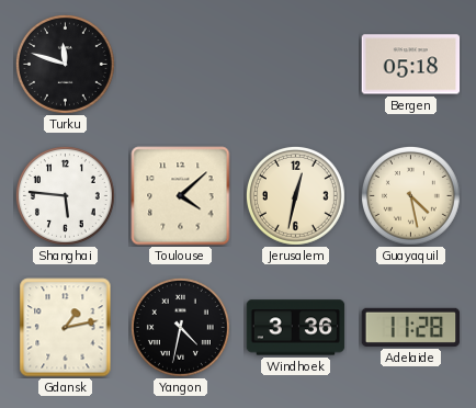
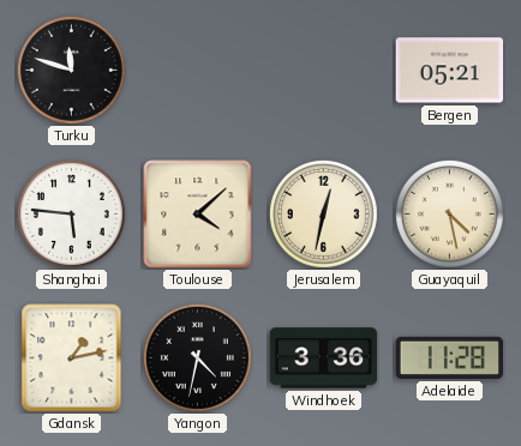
Bergen: 05:18 -> 05:21 (450, 71)
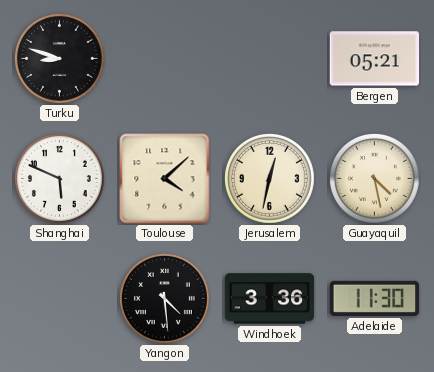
Turku: 11:48 -> 8:48 (59, 58)
Shanghai: 5:46 -> 5:49 (59, 178)
Gdansk: 1:13 -> none (72, 358)
Yangon: 4:32 -> 4:29 (164, 298)
Adelaide: 11:28 -> 11:30 (375, 298)
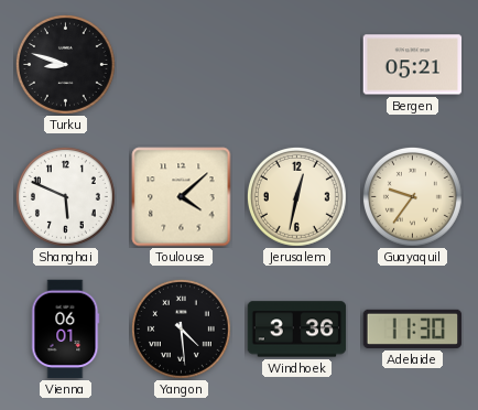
Guayaquil: 4:28 -> 9:36 (412, 196)
Vienna: none -> 06:01 (66, 330)
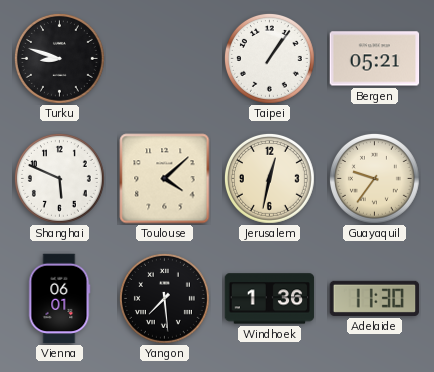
Taipei: none -> 1:06 (269, 58)
Yangon: 4:29 -> 7:29 (164, 298)
Windhoek: 3:36 -> 1:36 (270, 299)
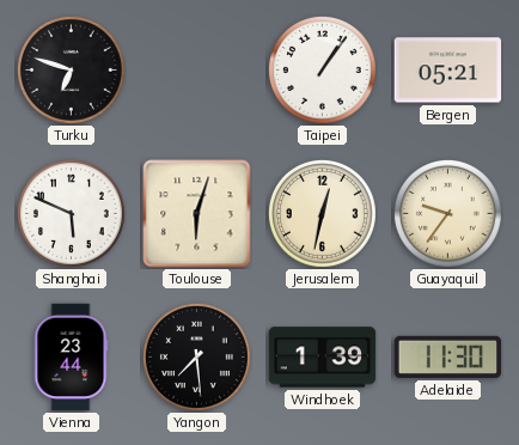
Turku: 8:48 -> 6:48 (71, 69)
Toulouse: 4:08 -> 6:03 (197, 214)
Vienna: 06:01 -> 23:44 (72, 358)
Windhoek: 1:36 -> 1:39 (323, 358)
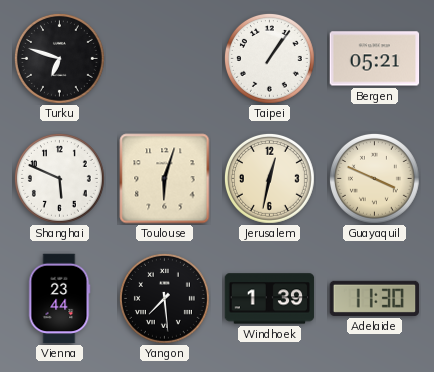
Guayaquil: 9:36 -> 3:49 (374, 178)
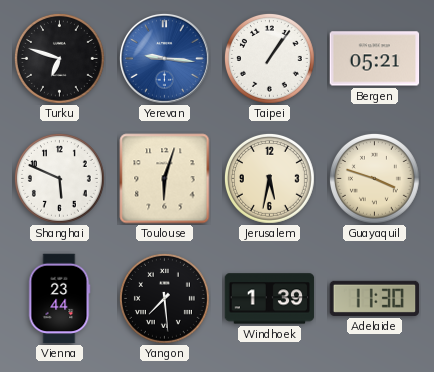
Yerevan: none -> 9:16 (164, 58)
Jerusalem: 12:32 -> 5:32 (269, 178)
Guayaquil: 3:49 -> 3:48 (374, 178)
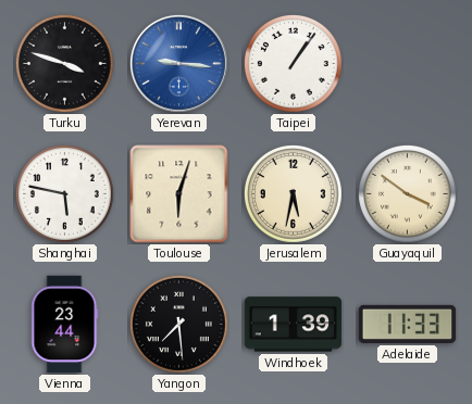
Turku: 6:48 -> 3:48 (64, 63)
Bergen: 05:21 -> none (375, 59)
Shanghai: 5:49 -> 5:47 (64, 193)
Guayaquil: 3:48 -> 3:51 (407, 193)
Adelaide: 11:30 -> 11:33 (408, 324)
